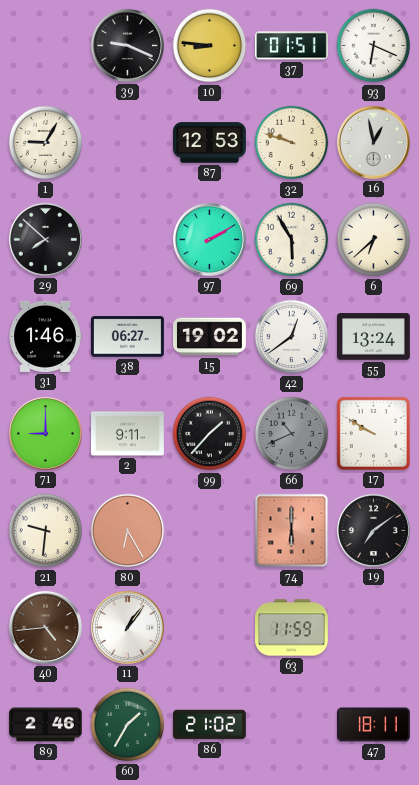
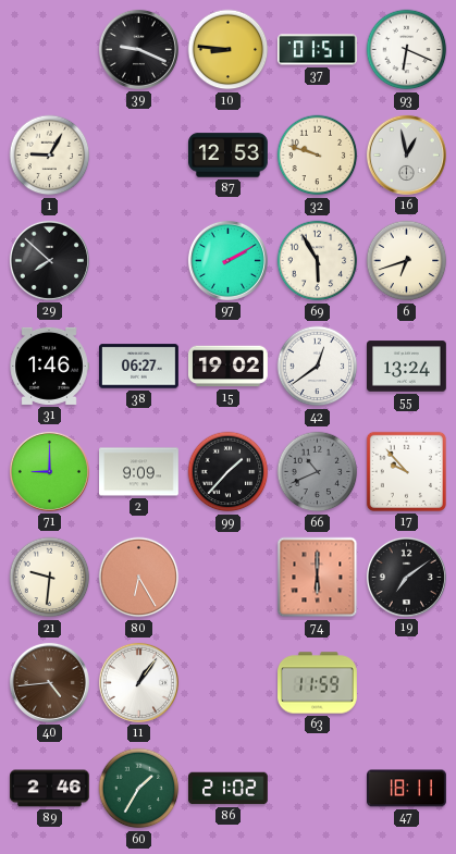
6: 6:38 -> 6:42 (407, 261)
2: 9:11 -> 9:09 (139, 472)
17: 9:50 -> 9:53 (406, 471)
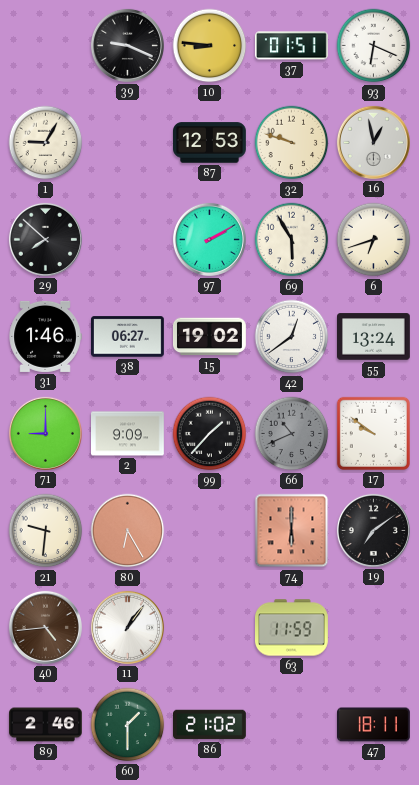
17: 9:53 -> 9:51 (373, 433)
60: 1:35 -> 1:30 (128, 725)
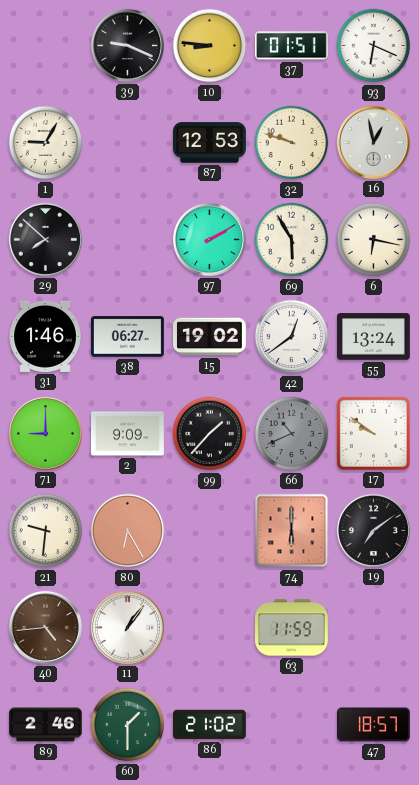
6: 6:42 -> 6:17 (374, 240)
47: 18:11 -> 18:57 (374, 725)
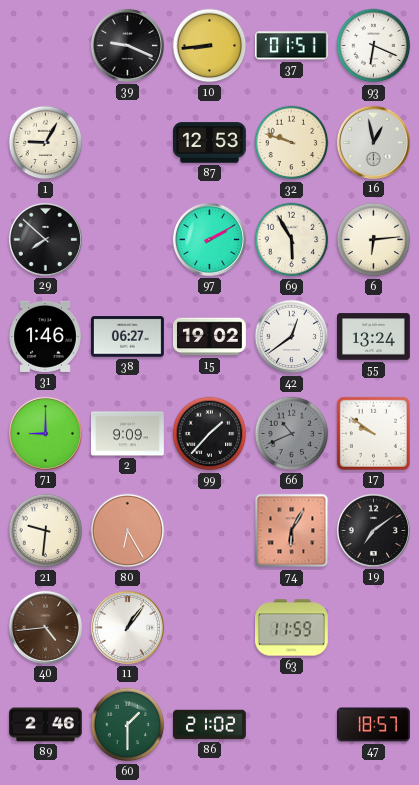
10: 8:46 -> 8:44 (210, 46)
6: 6:17 -> 6:14 (374, 240)
74: 6:00 -> 6:05 (292, 531)
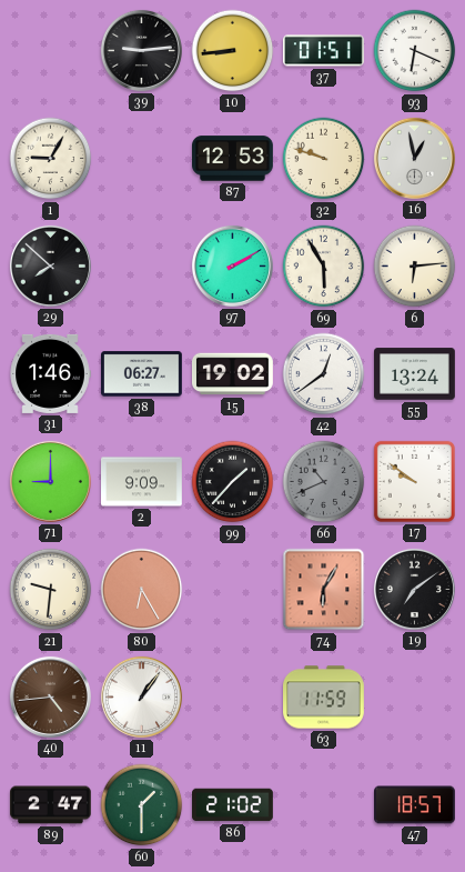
39: 9:19 -> 9:14 (141, 50)
89: 2:46 -> 2:47 (51, 805)
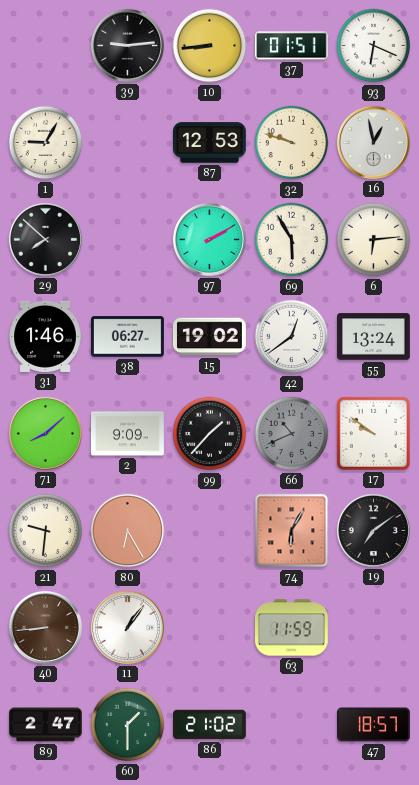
71: 9:00 -> 8:08 (45, 433)
40: 4:44 -> 8:44 (45, 627)
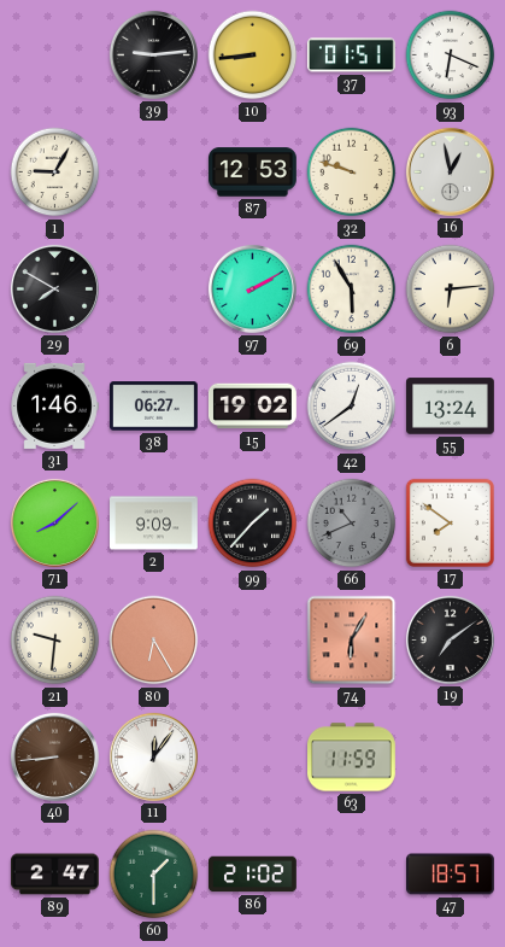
29: 7:52 -> 7:50 (54, 288)
17: 9:51 -> 7:51 (450, 522)
11: 1:06 -> 12:06 (153, 756)
